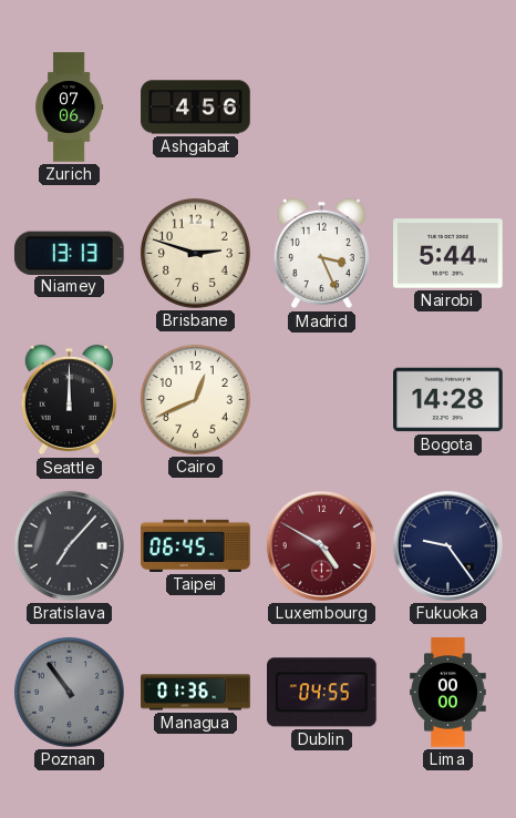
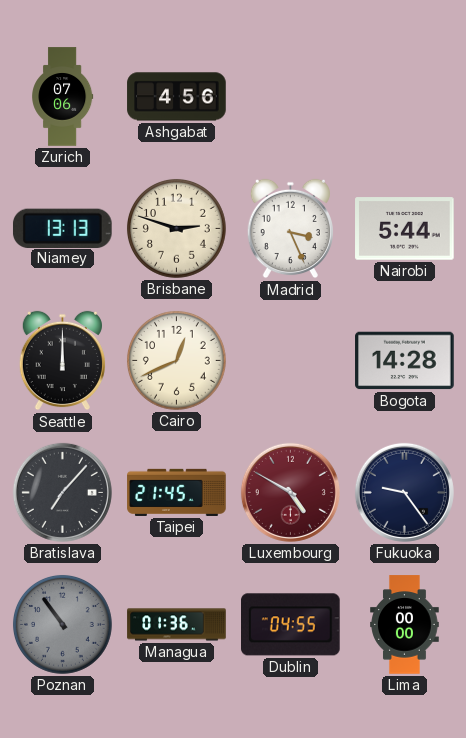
Taipei: 06:45 -> 21:45 (177, 492)
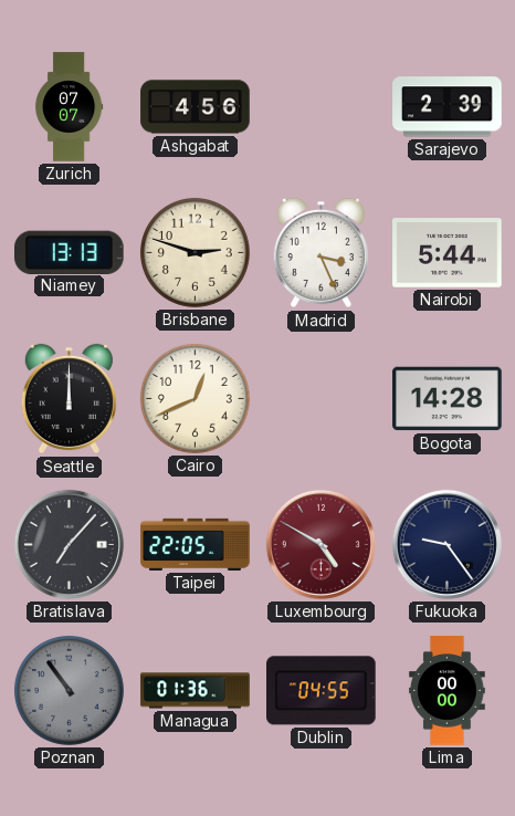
Zurich: 07:06 -> 07:07 (70, 107)
Sarajevo: none -> 2:39 (448, 107)
Taipei: 21:45 -> 22:05 (196, 544)
